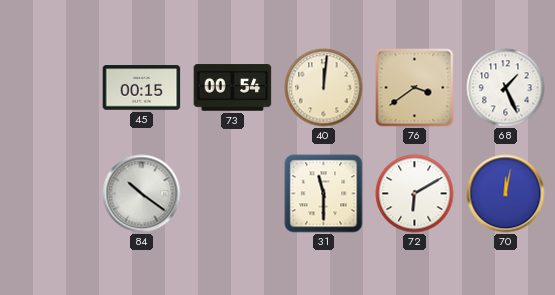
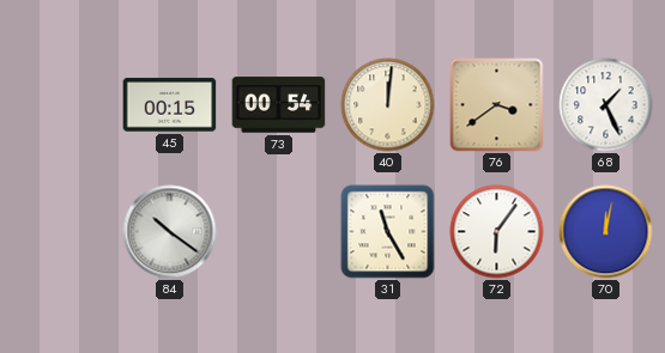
31: 11:30 -> 11:25 (388, 232)
72: 6:10 -> 6:06 (497, 232)
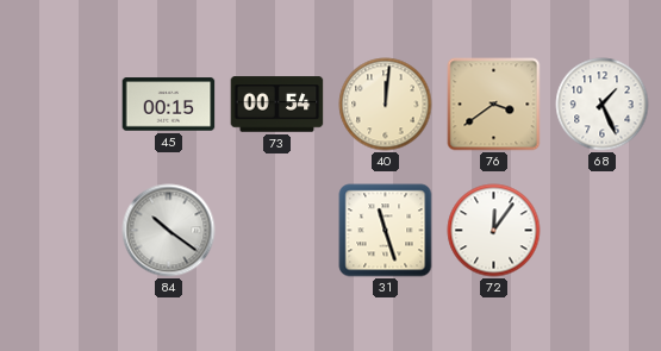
31: 11:25 -> 11:27 (386, 231)
72: 6:06 -> 12:06 (494, 231)
70: 12:02 -> none (606, 232)
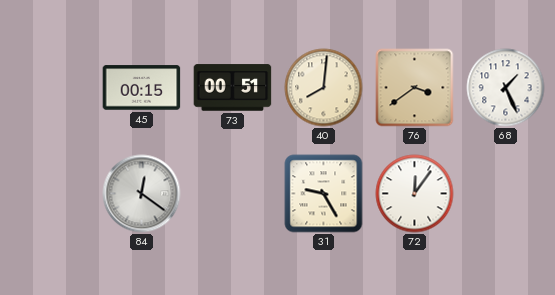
73: 00:54 -> 00:51 (233, 88)
40: 12:01 -> 8:01 (324, 88)
84: 10:21 -> 12:21 (142, 194)
31: 11:27 -> 9:25 (324, 194)
